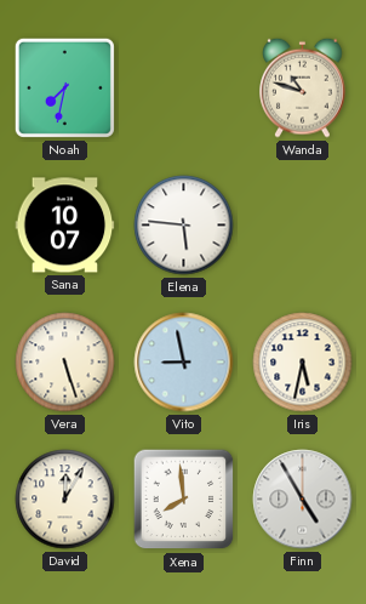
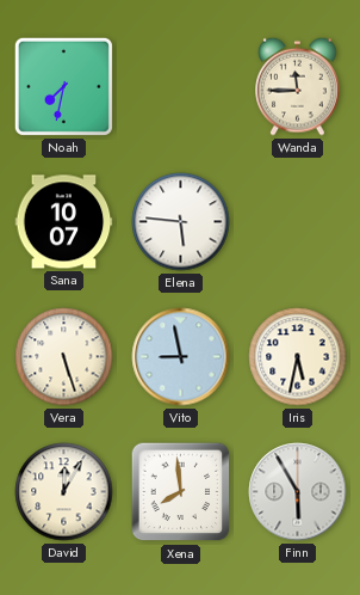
Wanda: 10:48 -> 11:45 (298, 86)
Finn: 4:55 -> 5:55 (298, 492)
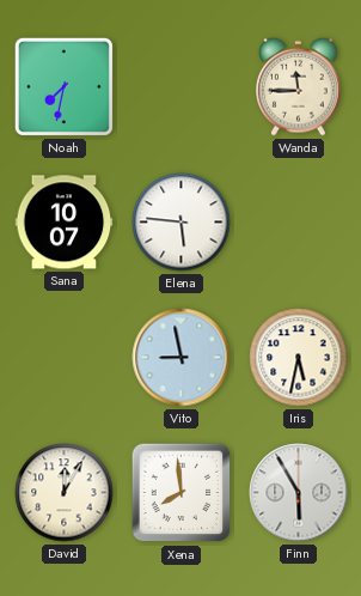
Vera: 5:27 -> none (64, 357)
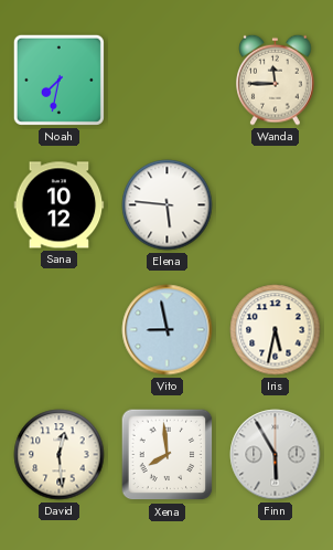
Sana: 10:07 -> 10:12 (60, 205)
David: 12:05 -> 12:29 (60, 455)
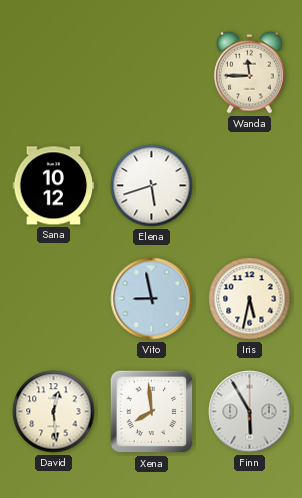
Noah: 7:32 -> none (58, 80)
Elena: 5:46 -> 5:42 (152, 186)
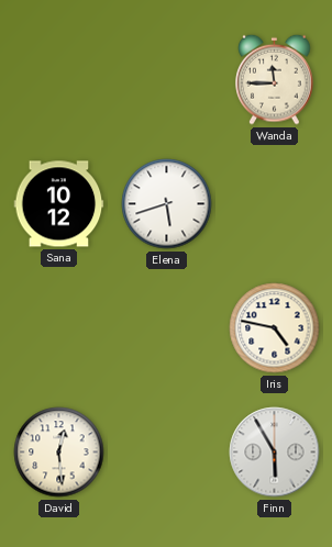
Vito: 8:58 -> none (152, 299)
Iris: 5:32 -> 4:47 (275, 328)
Xena: 7:59 -> none (152, 412)
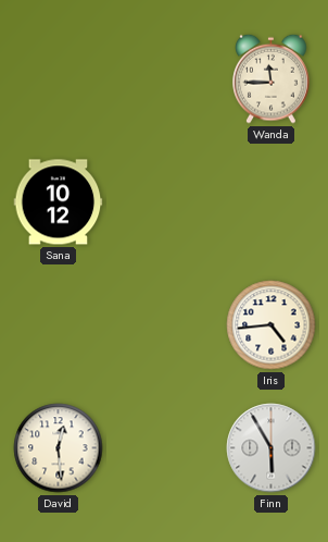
Elena: 5:42 -> none (167, 204)
Iris: 4:47 -> 4:44 (272, 325)
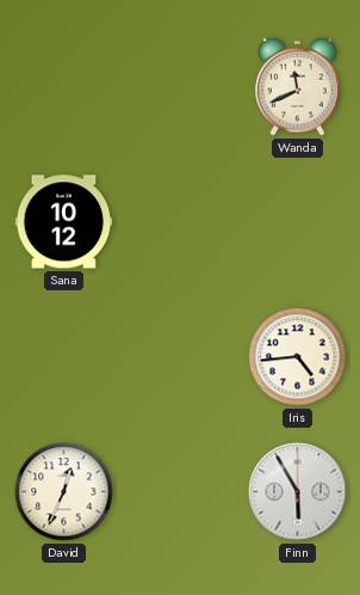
Wanda: 11:45 -> 11:41 (298, 86)
David: 12:29 -> 12:34 (64, 492)
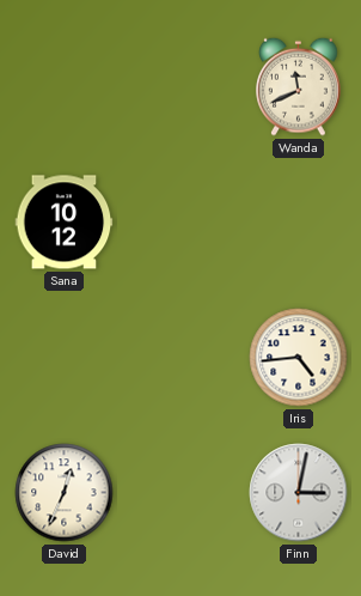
Finn: 5:55 -> 3:02 (299, 493)
